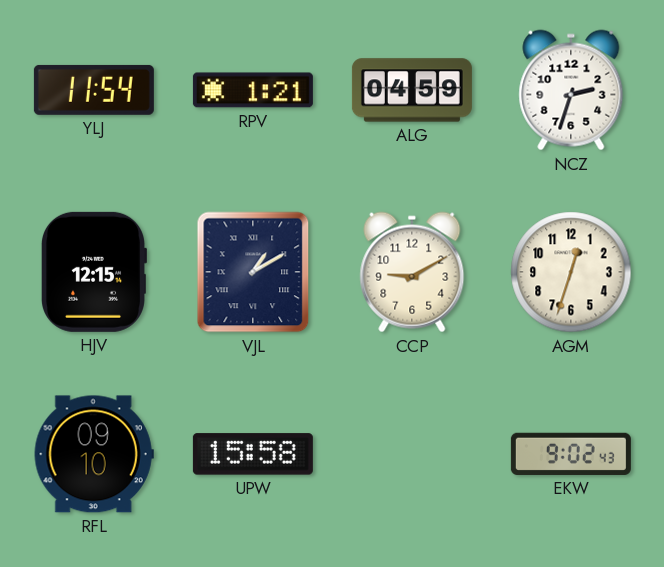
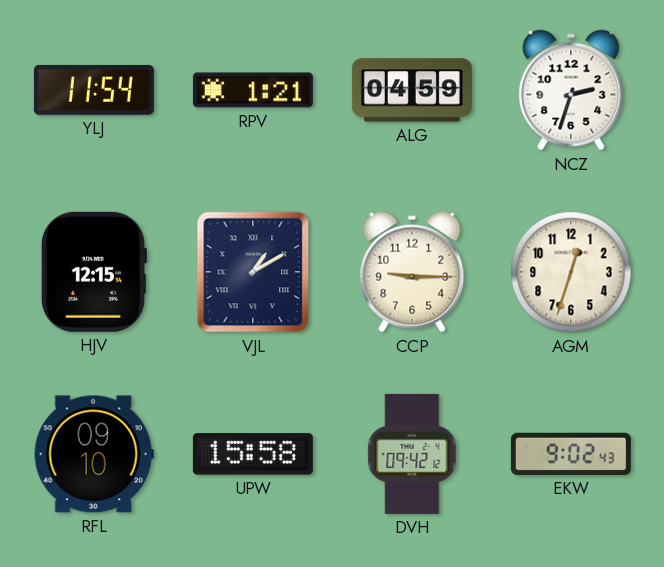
CCP: 9:10 -> 9:15 (412, 272)
DVH: none -> 09:42 (412, 454)
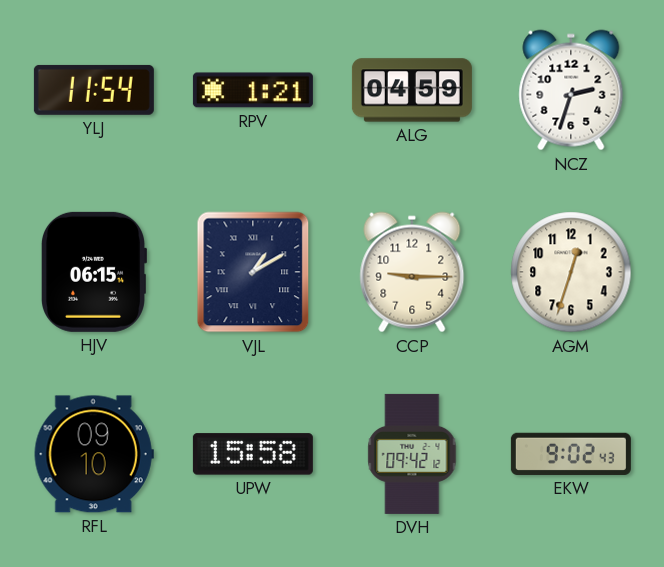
HJV: 12:15 -> 06:15 (93, 272)
